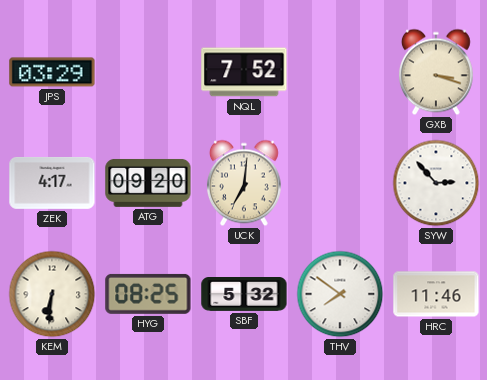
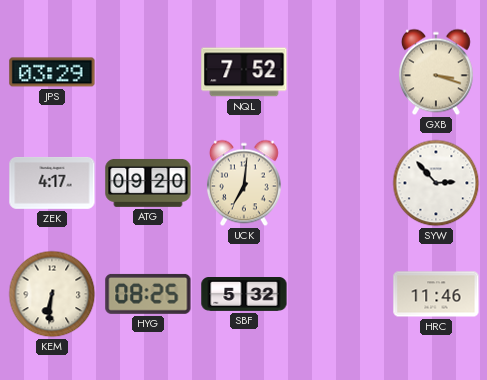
THV: 7:51 -> none (340, 294)
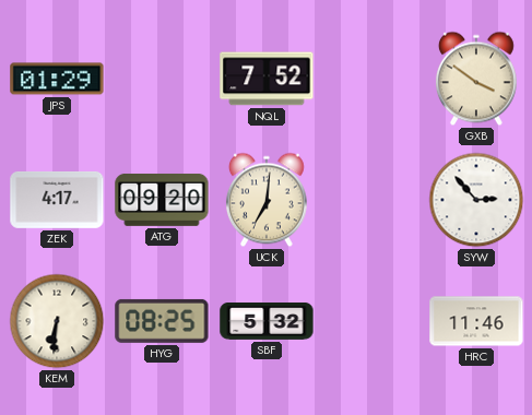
JPS: 03:29 -> 01:29 (57, 79)
GXB: 3:18 -> 3:51 (476, 79)
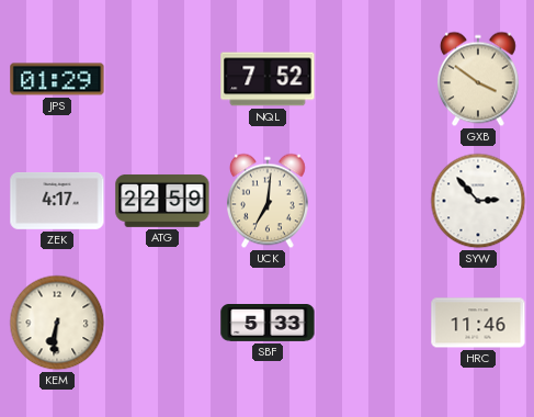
ATG: 09:20 -> 22:59 (162, 201)
HYG: 08:25 -> none (162, 321)
SBF: 5:32 -> 5:33 (268, 324)
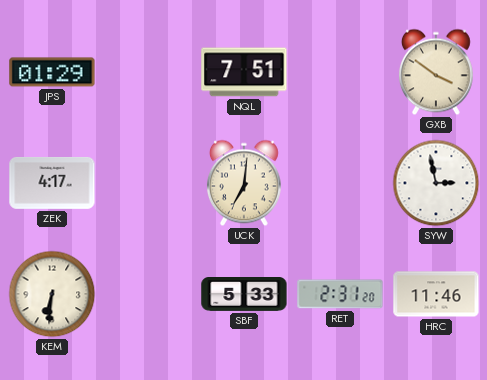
NQL: 7:52 -> 7:51 (244, 72)
ATG: 22:59 -> none (162, 201)
SYW: 2:53 -> 2:58 (436, 183)
RET: none -> 2:31 (340, 294)
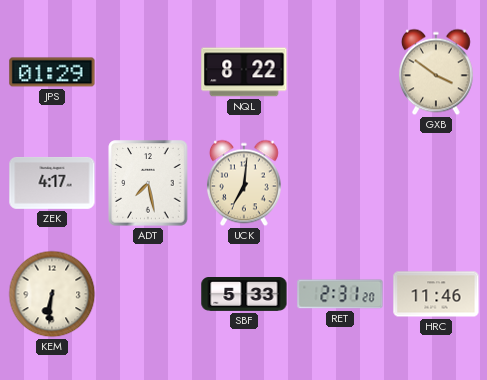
NQL: 7:51 -> 8:22 (244, 72)
ADT: none -> 7:28 (148, 183)
SYW: 2:58 -> none (436, 183)
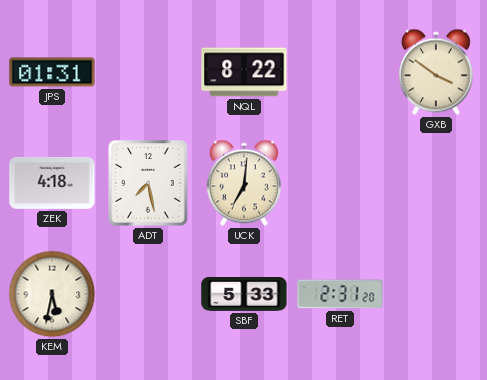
JPS: 01:29 -> 01:31 (52, 72)
ZEK: 4:17 -> 4:18 (52, 183)
KEM: 6:31 -> 5:32 (52, 294)
HRC: 11:46 -> none (436, 294)
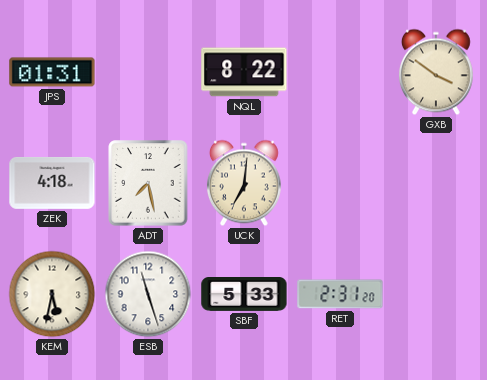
ESB: none -> 11:27 (148, 294)
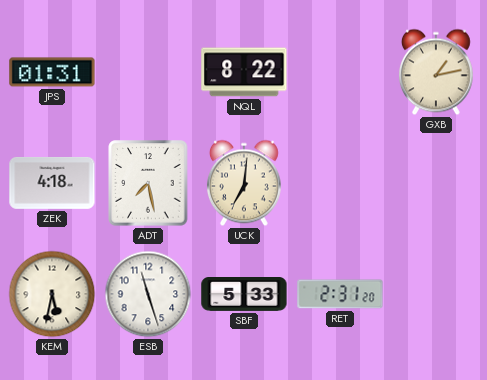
GXB: 3:51 -> 1:13 (436, 72)
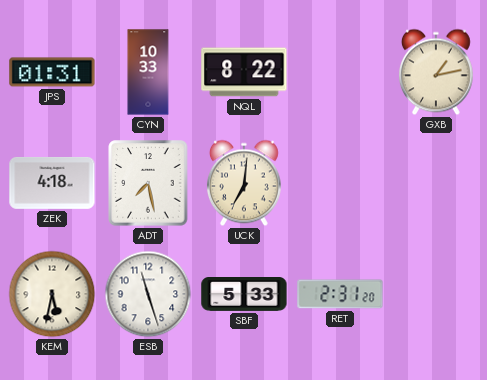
CYN: none -> 10:33 (148, 72)
